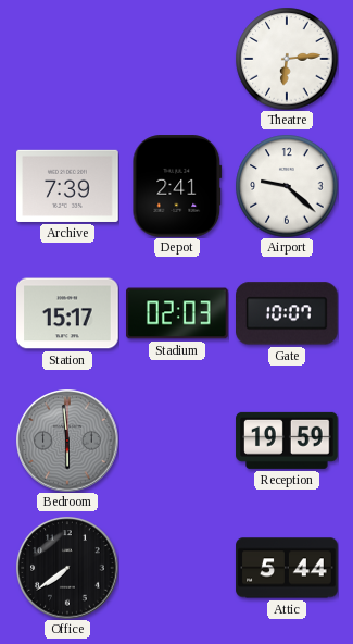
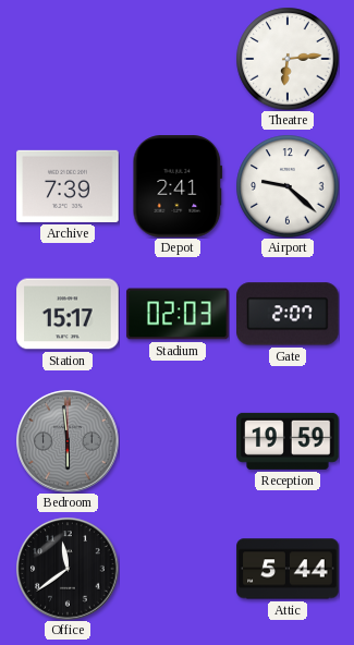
Gate: 10:07 -> 2:07 (288, 314)
Office: 7:39 -> 11:39 (68, 569)
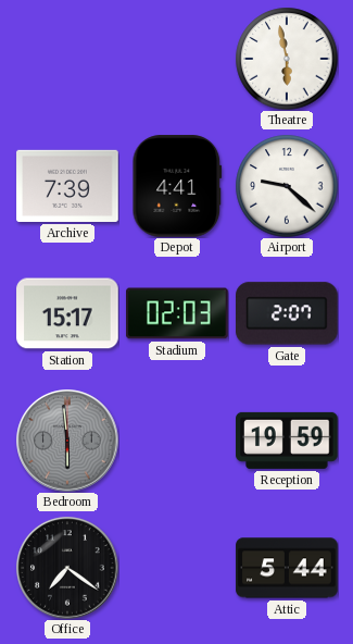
Theatre: 6:14 -> 5:58 (287, 59)
Depot: 2:41 -> 4:41 (177, 186)
Office: 11:39 -> 7:21 (67, 568)
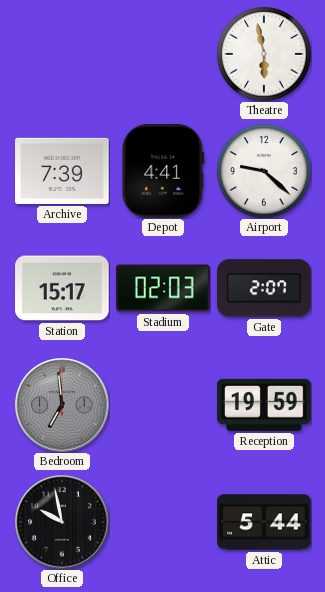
Bedroom: 5:59 -> 6:59 (62, 405)
Office: 7:21 -> 9:58 (62, 522)
